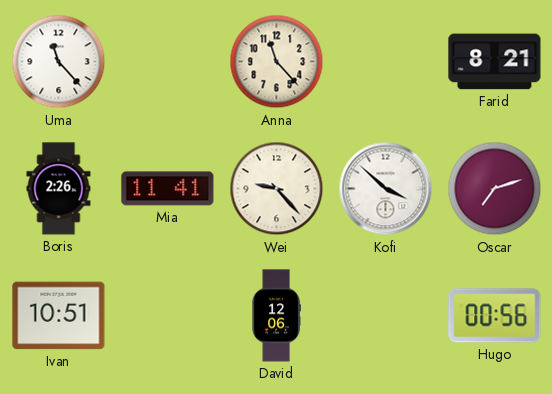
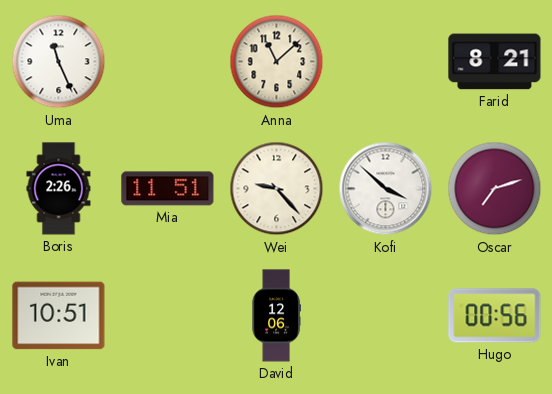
Uma: 11:23 -> 11:26 (59, 62)
Anna: 11:23 -> 11:08 (277, 62)
Mia: 11:41 -> 11:51 (168, 189)
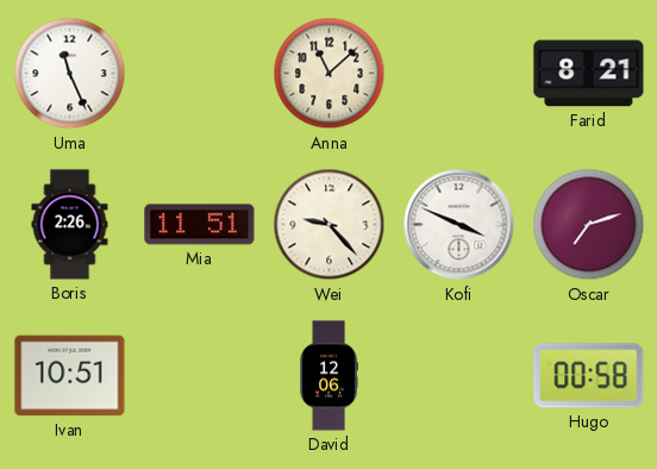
Kofi: 3:52 -> 3:49 (459, 225)
Hugo: 00:56 -> 00:58 (589, 376)
